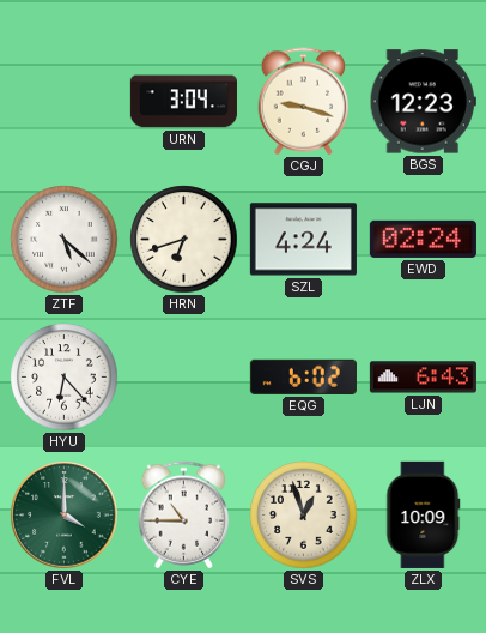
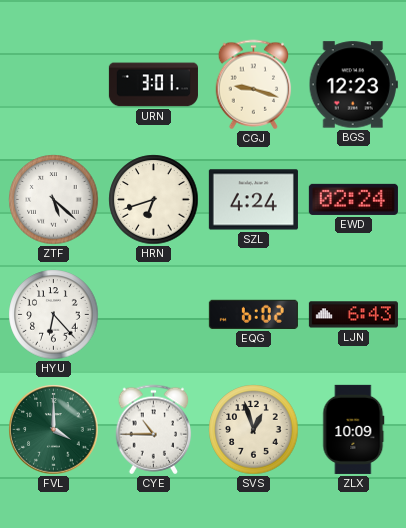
URN: 3:04 -> 3:01 (153, 85)
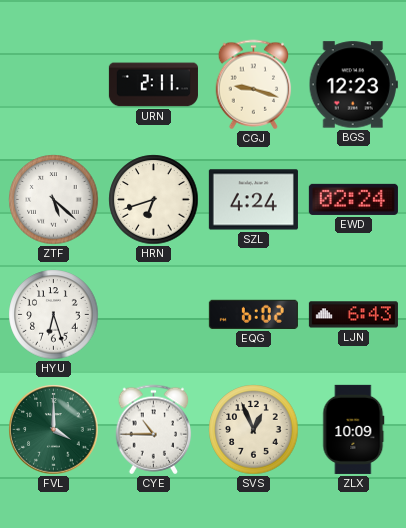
URN: 3:01 -> 2:11 (153, 85)
HYU: 6:23 -> 6:27 (54, 315)
SVS: 12:57 -> 12:56 (254, 430)
